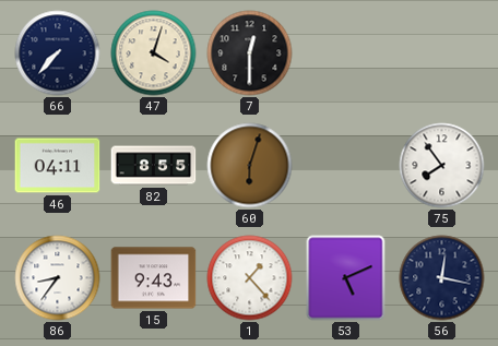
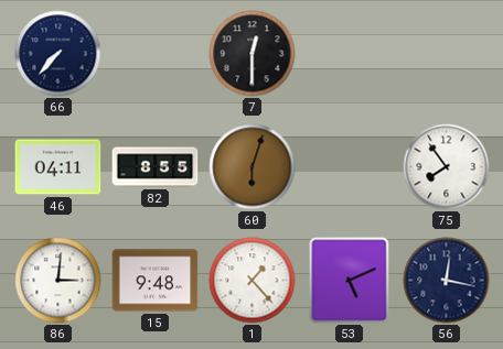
47: 4:03 -> none (154, 53)
86: 8:36 -> 3:01 (58, 281)
15: 9:43 -> 9:48 (156, 281)
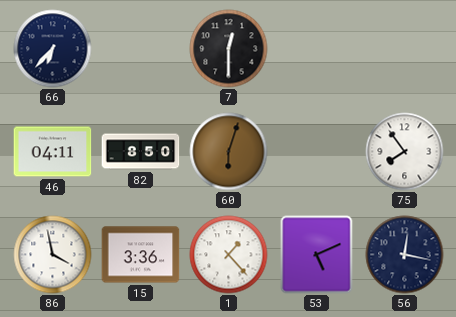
66: 7:37 -> 6:37 (53, 49)
82: 8:55 -> 8:50 (141, 152)
86: 3:01 -> 3:58 (53, 255)
15: 9:48 -> 3:36 (141, 255)
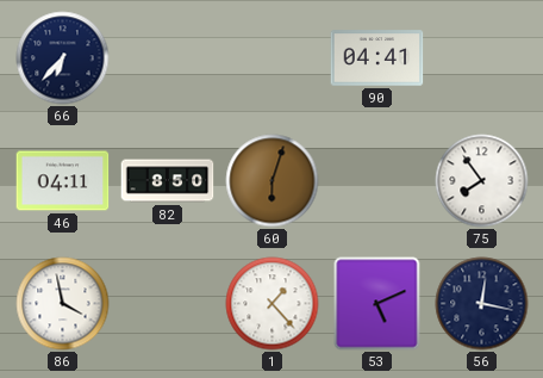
7: 12:30 -> none (229, 49)
90: none -> 04:41 (377, 58)
15: 3:36 -> none (141, 255)
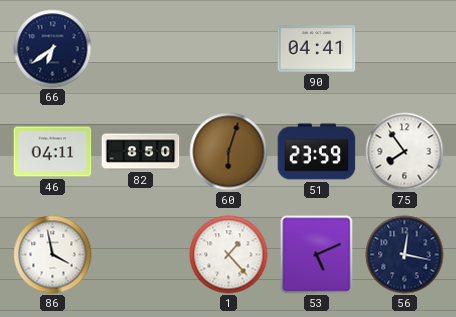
66: 6:37 -> 6:39 (53, 49)
51: none -> 23:59 (317, 152)
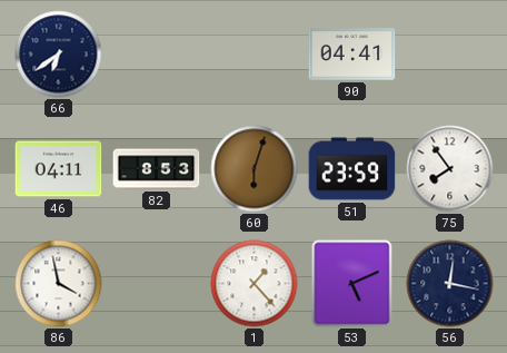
82: 8:50 -> 8:53 (157, 169)
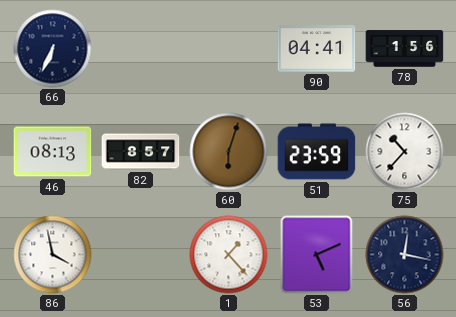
66: 6:39 -> 6:34 (53, 49)
78: none -> 1:56 (405, 49)
46: 04:11 -> 08:13 (53, 152)
82: 8:53 -> 8:57 (141, 152)
75: 7:54 -> 10:37 (405, 152)
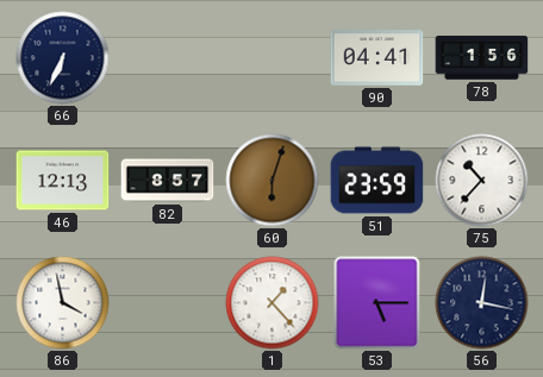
46: 08:13 -> 12:13 (63, 181)
53: 5:11 -> 5:15 (377, 303)
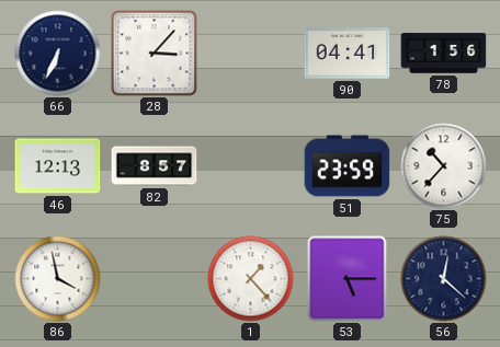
28: none -> 3:07 (155, 54)
60: 6:03 -> none (273, 181)
56: 12:17 -> 12:22 (444, 279)
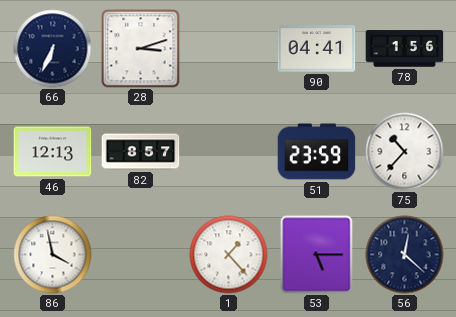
28: 3:07 -> 3:12 (141, 49)
